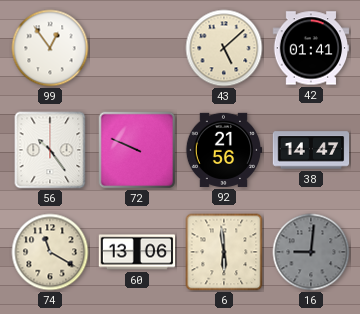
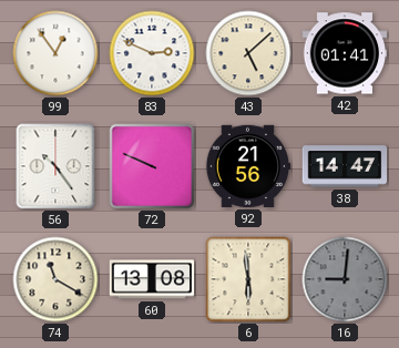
83: none -> 2:49 (152, 53)
60: 13:06 -> 13:08 (152, 279)
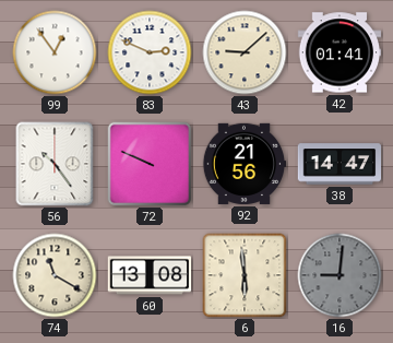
43: 5:08 -> 9:08 (245, 52)
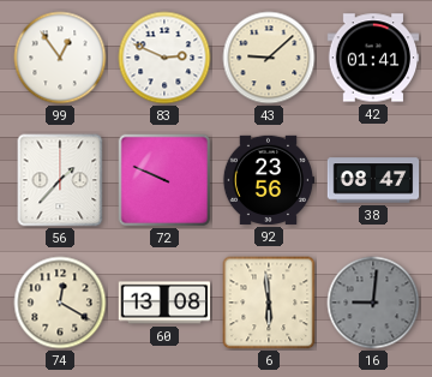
56: 10:24 -> 1:37 (60, 180)
92: 21:56 -> 23:56 (269, 180)
38: 14:47 -> 08:47 (373, 180)
74: 11:20 -> 12:20 (60, 303)
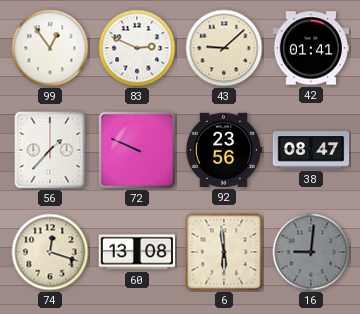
74: 12:20 -> 12:18 (50, 252)
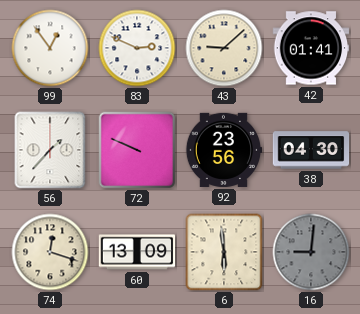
38: 08:47 -> 04:30 (311, 150)
60: 13:08 -> 13:09 (137, 252)
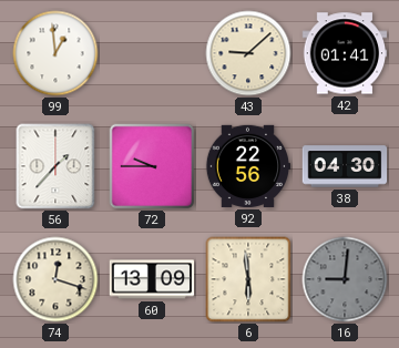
99: 12:54 -> 12:59 (55, 53)
83: 2:49 -> none (137, 48)
72: 9:49 -> 9:45 (152, 166)
92: 23:56 -> 22:56 (248, 166)
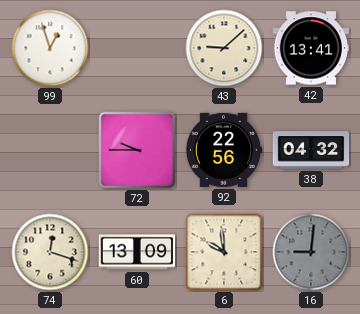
99: 12:59 -> 12:57 (50, 48)
42: 01:41 -> 13:41 (311, 48)
56: 1:37 -> none (55, 166)
38: 04:30 -> 04:32 (311, 150)
6: 5:59 -> 9:59 (224, 252)
